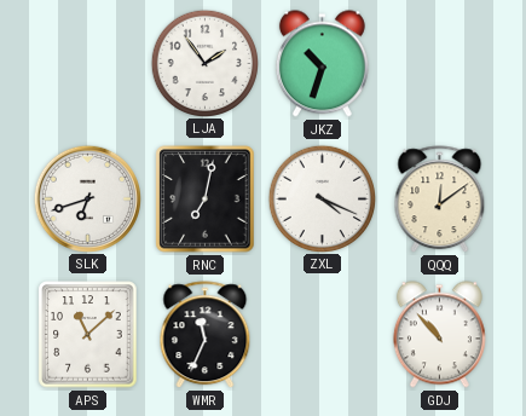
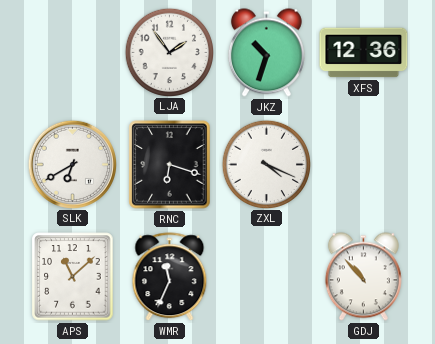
XFS: none -> 12:36 (364, 53)
SLK: 6:42 -> 6:40 (72, 164)
RNC: 7:02 -> 6:18 (170, 165)
QQQ: 12:09 -> none (440, 200)
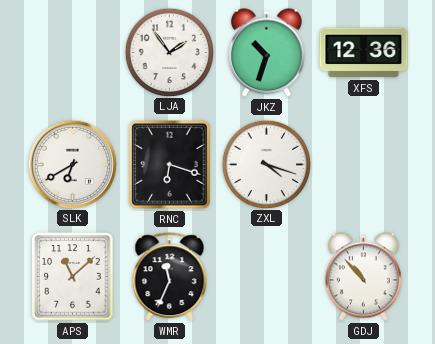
ZXL: 4:19 -> 4:18 (266, 164)
